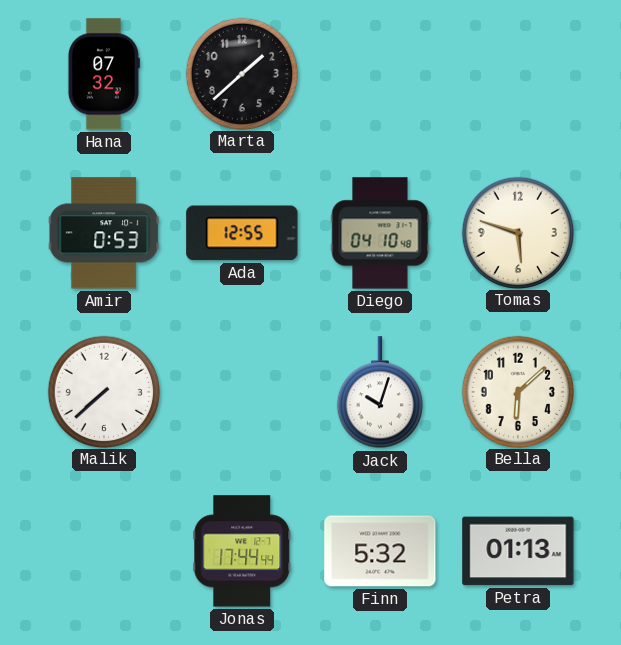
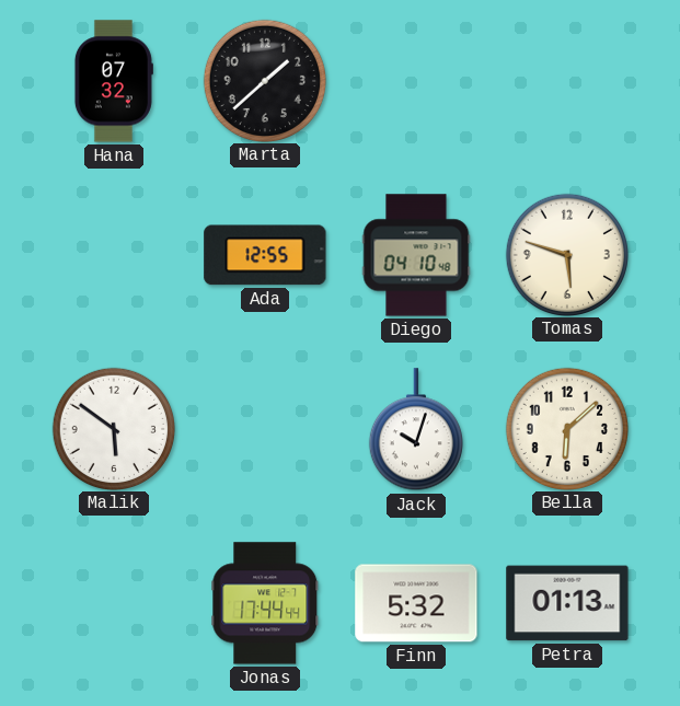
Amir: 0:53 -> none (104, 233)
Malik: 7:38 -> 5:51 (113, 428)
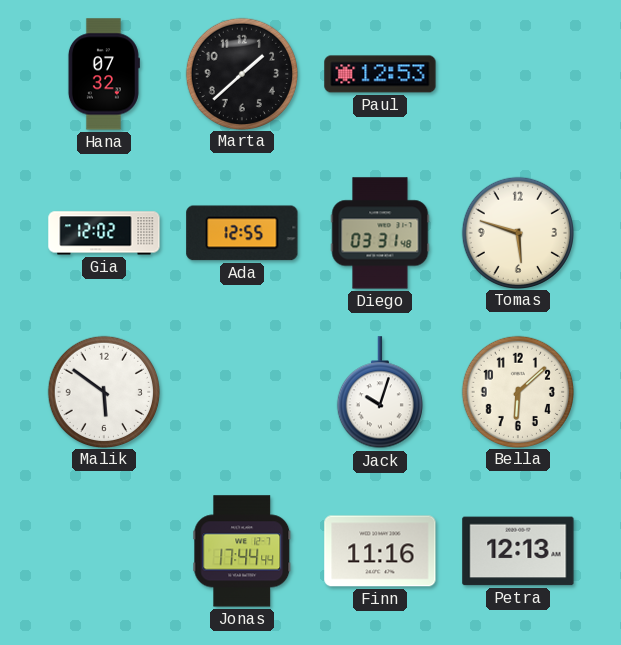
Paul: none -> 12:53 (380, 74)
Gia: none -> 12:02 (104, 233)
Diego: 04:10 -> 03:31 (380, 233)
Finn: 5:32 -> 11:16 (380, 551)
Petra: 01:13 -> 12:13 (518, 551)
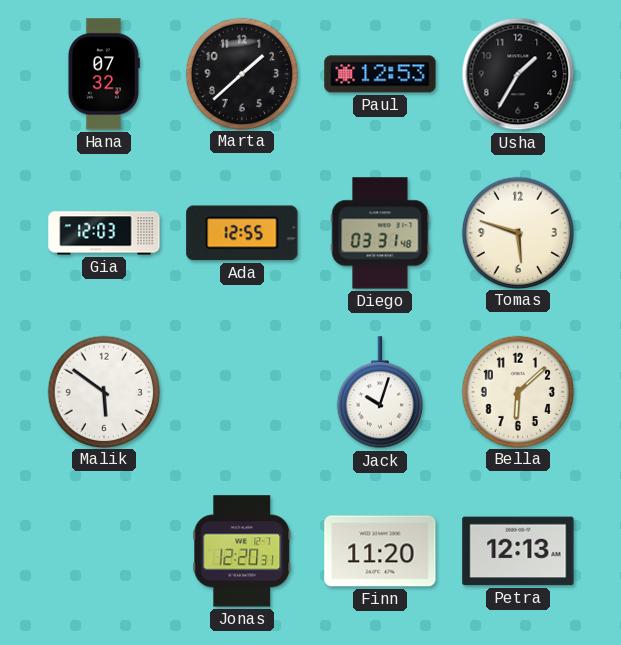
Usha: none -> 1:35 (518, 74)
Gia: 12:02 -> 12:03 (104, 233)
Jonas: 17:44 -> 12:20 (242, 551)
Finn: 11:16 -> 11:20 (380, 551)
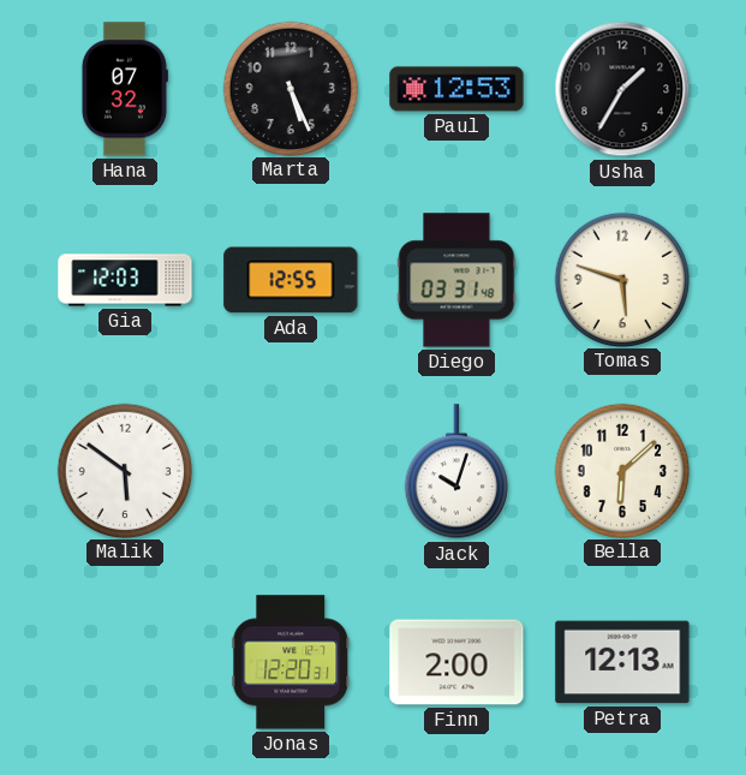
Marta: 1:38 -> 5:26 (290, 88)
Finn: 11:20 -> 2:00 (456, 662)
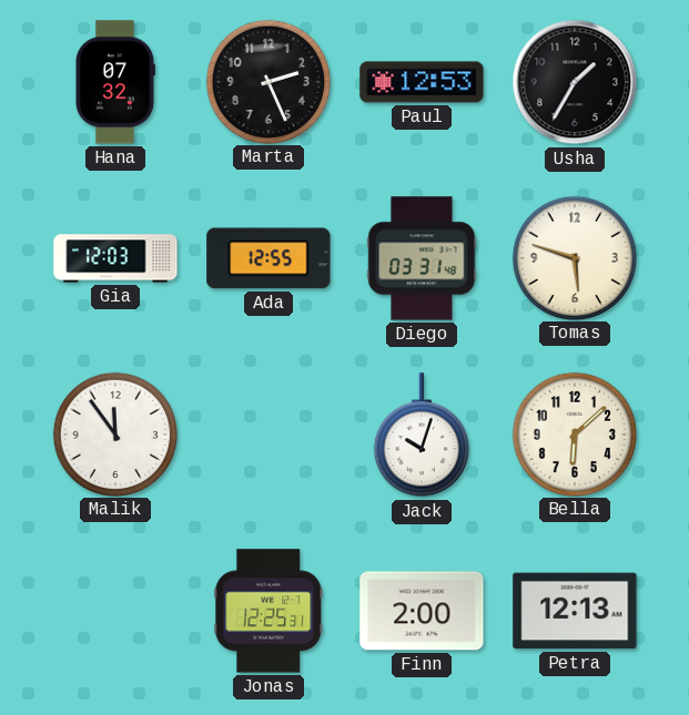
Marta: 5:26 -> 2:26 (267, 81)
Malik: 5:51 -> 11:54 (114, 433)
Jonas: 12:20 -> 12:25 (268, 611)
